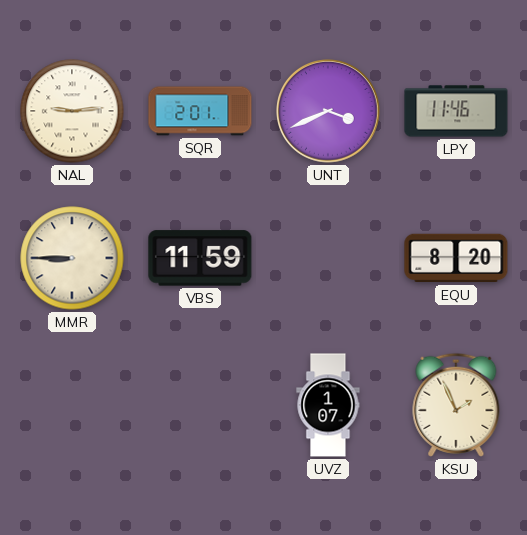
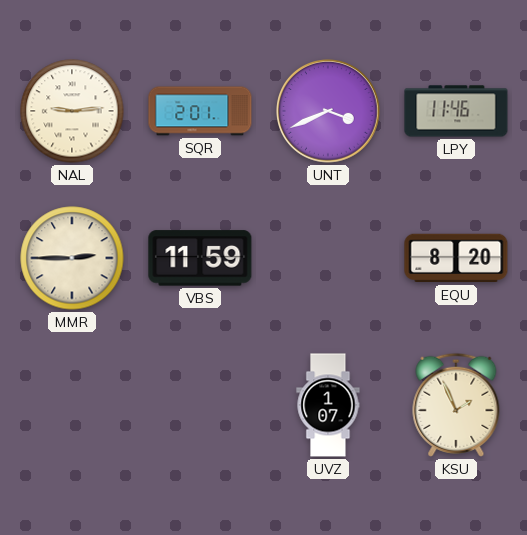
MMR: 8:45 -> 2:45 (72, 258)
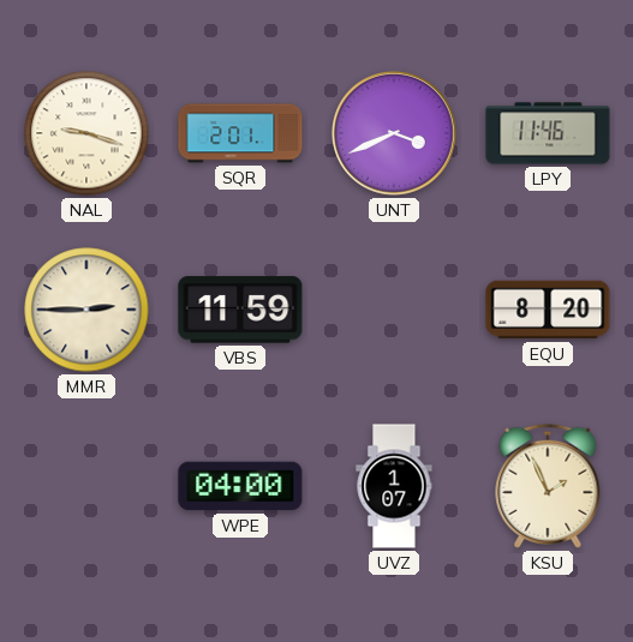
NAL: 9:14 -> 9:18 (86, 133)
WPE: none -> 04:00 (240, 486)
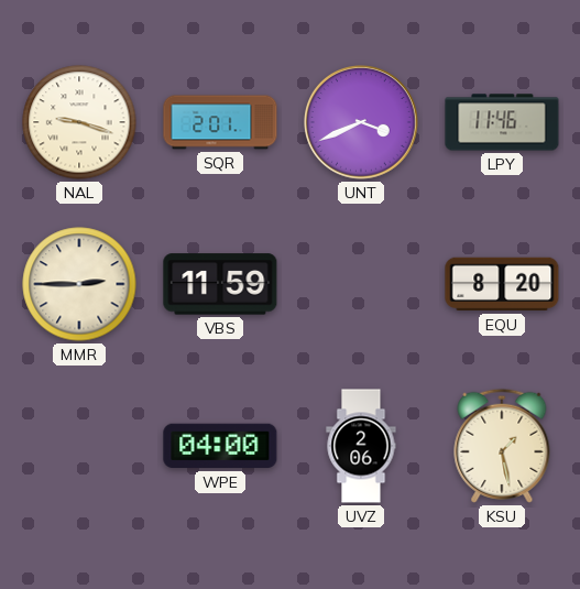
UVZ: 1:07 -> 2:06 (361, 446)
KSU: 1:56 -> 1:28 (502, 446)
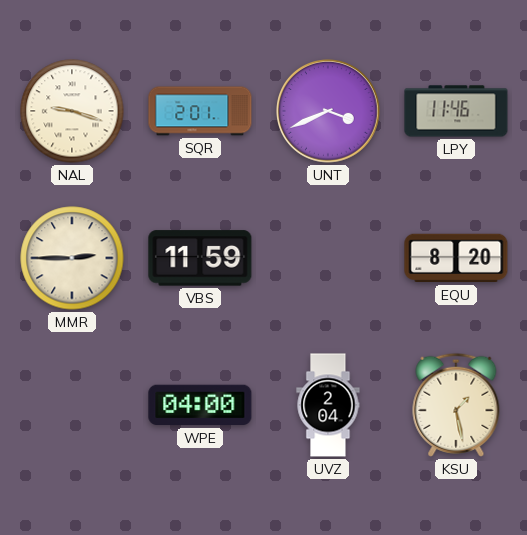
UVZ: 2:06 -> 2:04 (328, 405)
